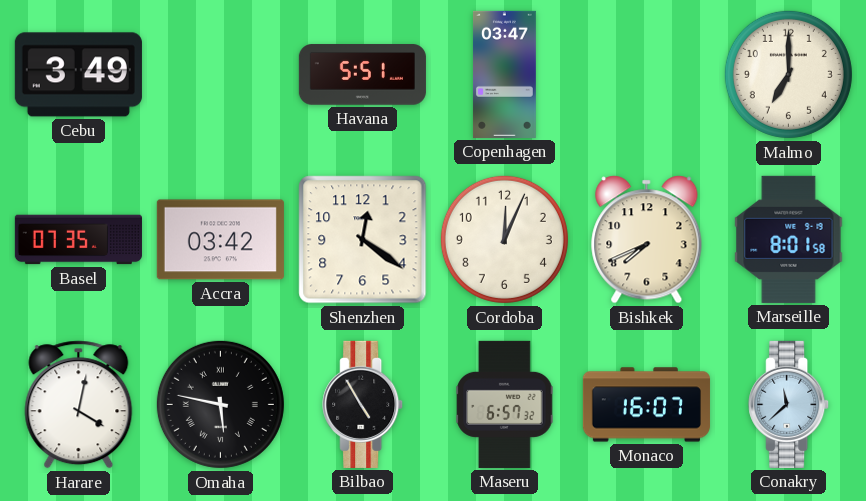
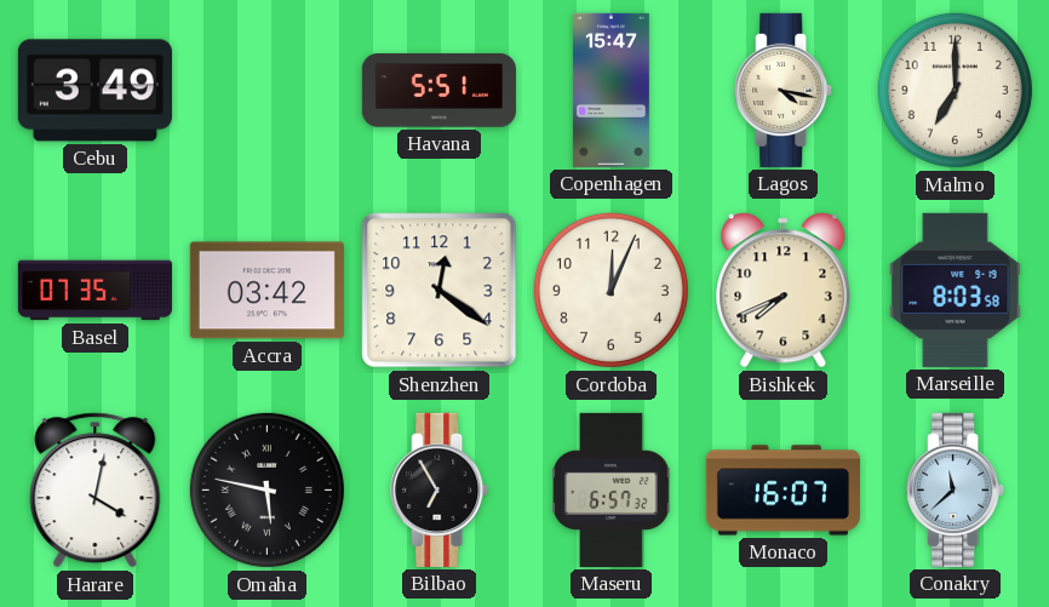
Copenhagen: 03:47 -> 15:47 (612, 90)
Lagos: none -> 4:17 (784, 90)
Marseille: 8:01 -> 8:03 (956, 290)
Bilbao: 4:55 -> 6:55 (440, 489)
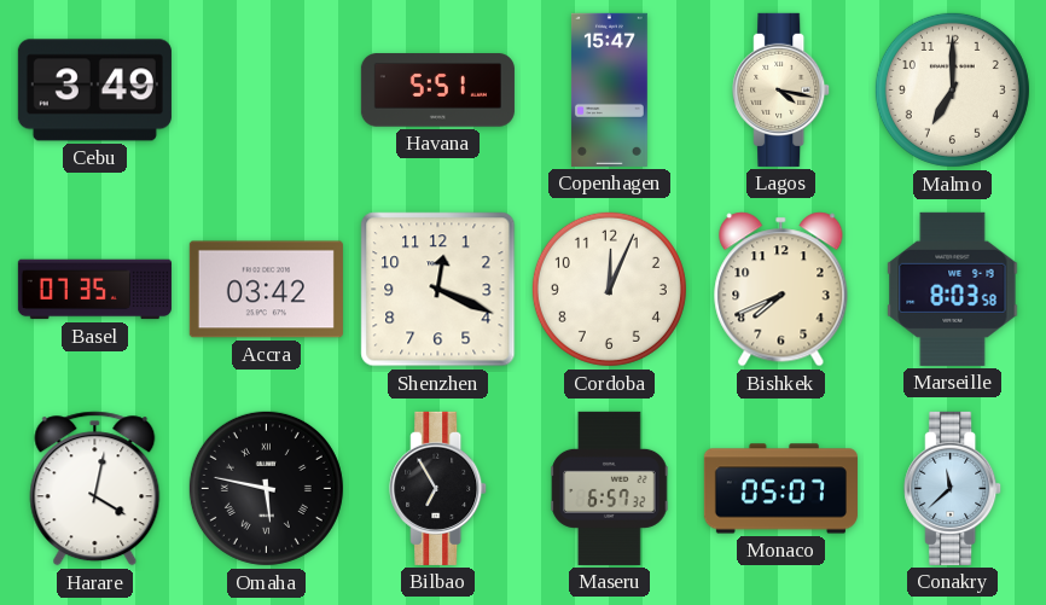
Shenzhen: 12:21 -> 12:19 (438, 290)
Monaco: 16:07 -> 05:07 (780, 489)
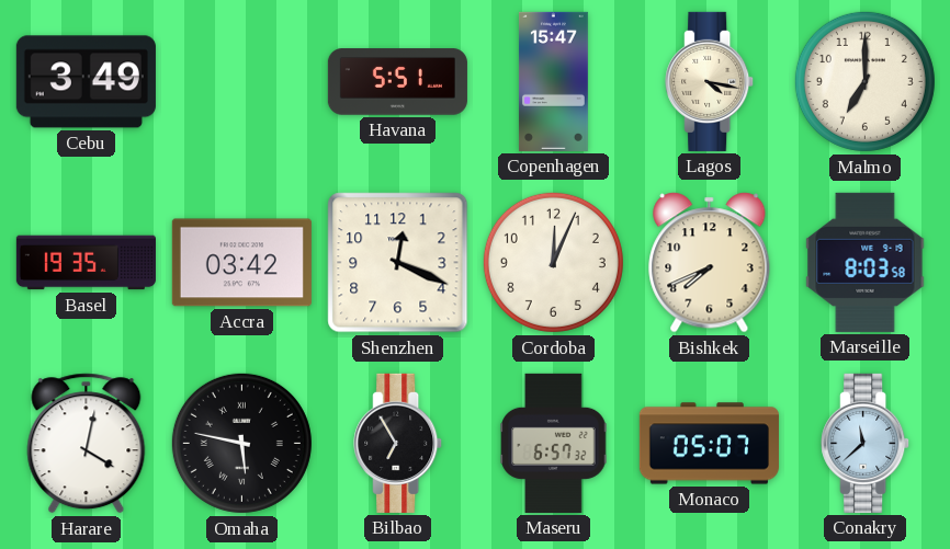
Basel: 07:35 -> 19:35 (86, 263)
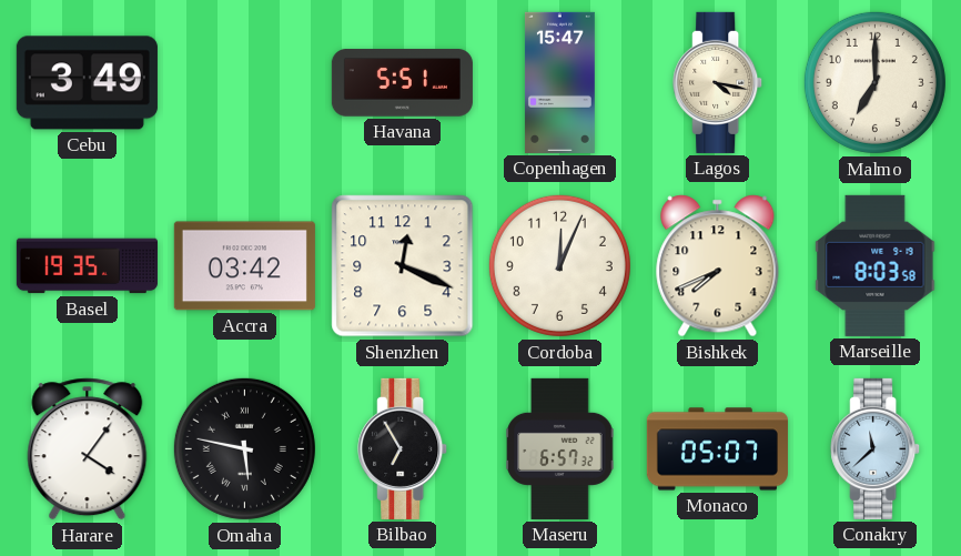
Harare: 4:02 -> 4:06 (88, 449)
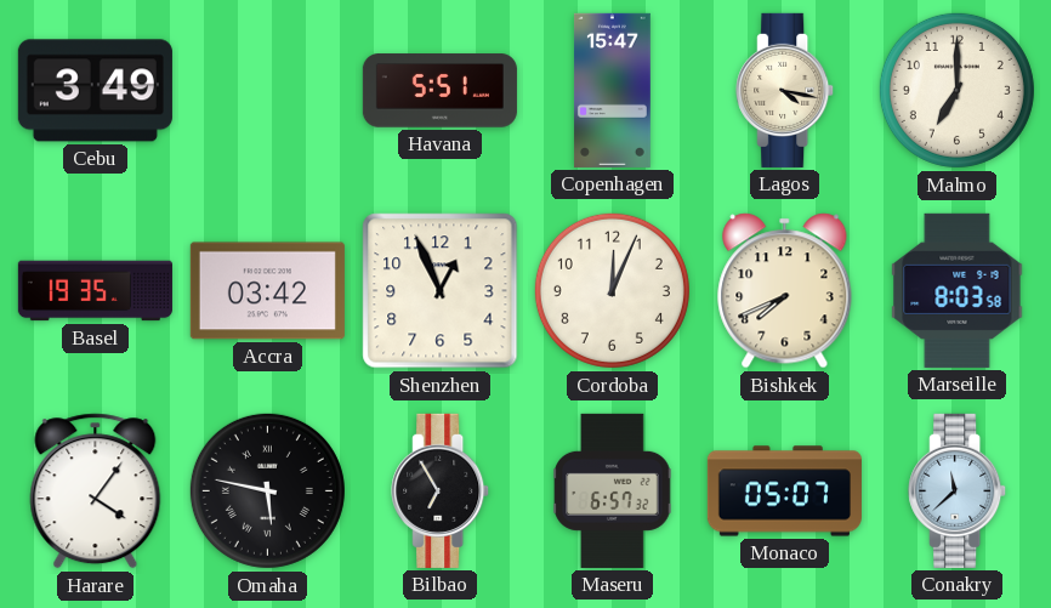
Shenzhen: 12:19 -> 12:56 (441, 291)
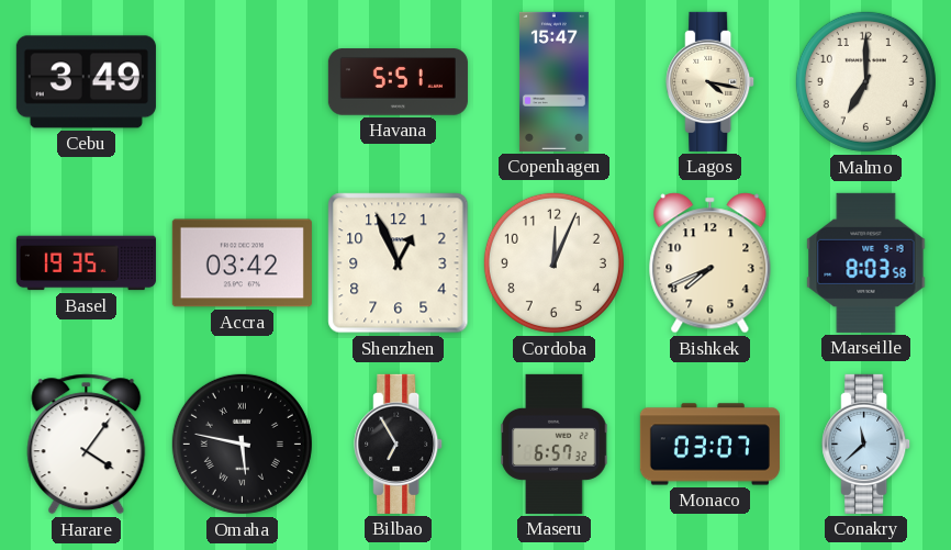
Monaco: 05:07 -> 03:07 (709, 445)
